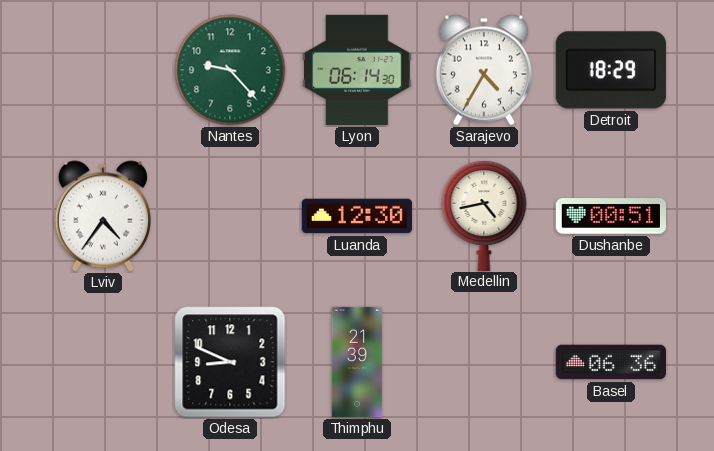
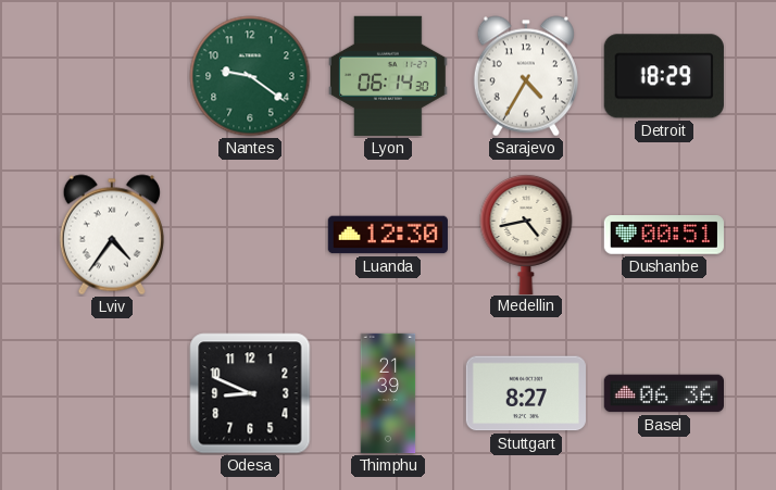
Nantes: 9:23 -> 9:21 (250, 76)
Stuttgart: none -> 8:27 (526, 393)
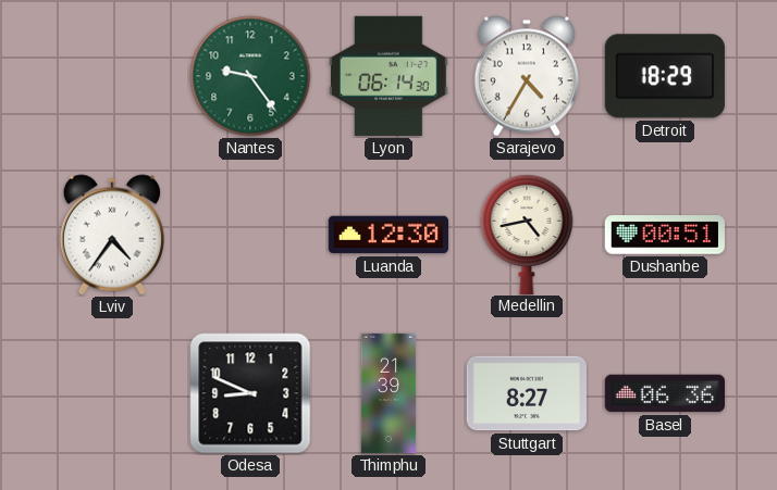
Nantes: 9:21 -> 9:24 (250, 76)
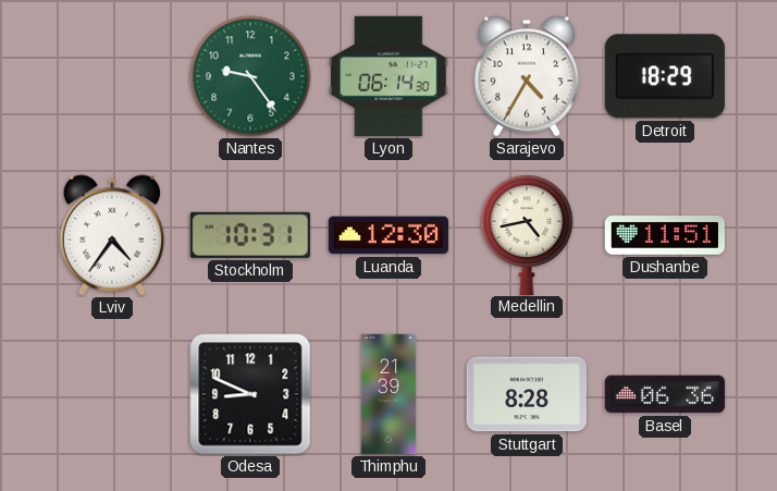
Stockholm: none -> 10:31 (250, 235)
Dushanbe: 00:51 -> 11:51 (664, 235)
Stuttgart: 8:27 -> 8:28 (527, 394)
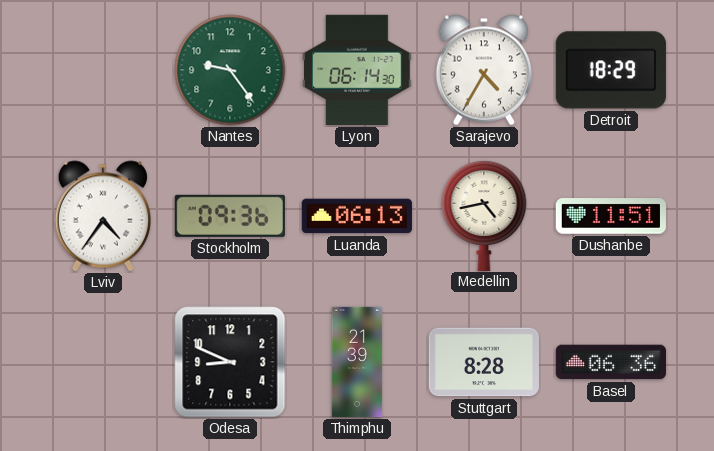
Stockholm: 10:31 -> 09:36 (230, 216)
Luanda: 12:30 -> 06:13 (356, 216)
